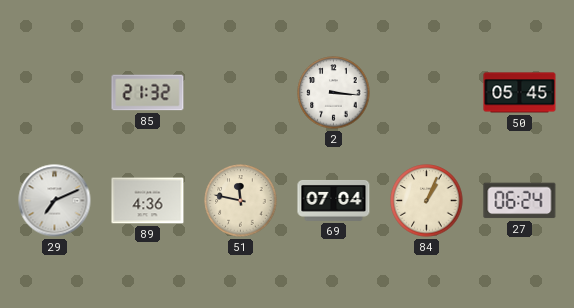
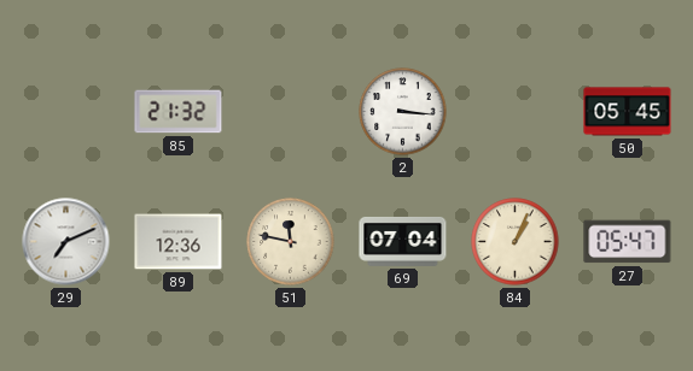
89: 4:36 -> 12:36 (179, 242)
27: 06:24 -> 05:47 (628, 242)
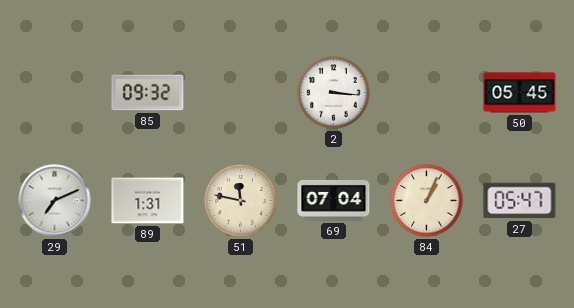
85: 21:32 -> 09:32 (148, 93)
89: 12:36 -> 1:31 (148, 201)
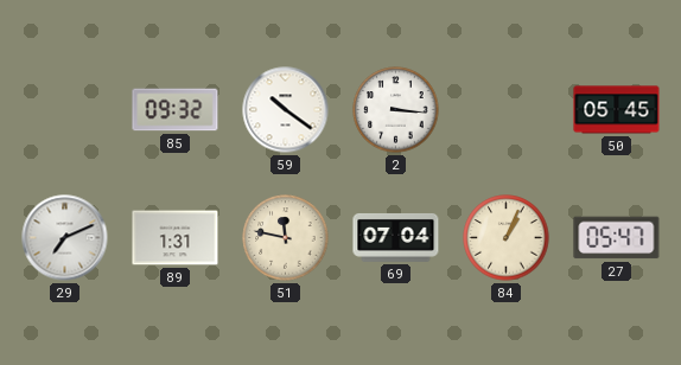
59: none -> 10:21 (286, 110)
